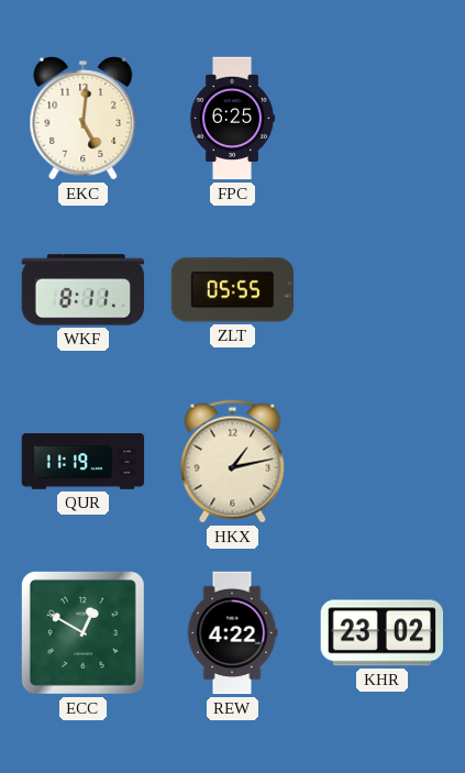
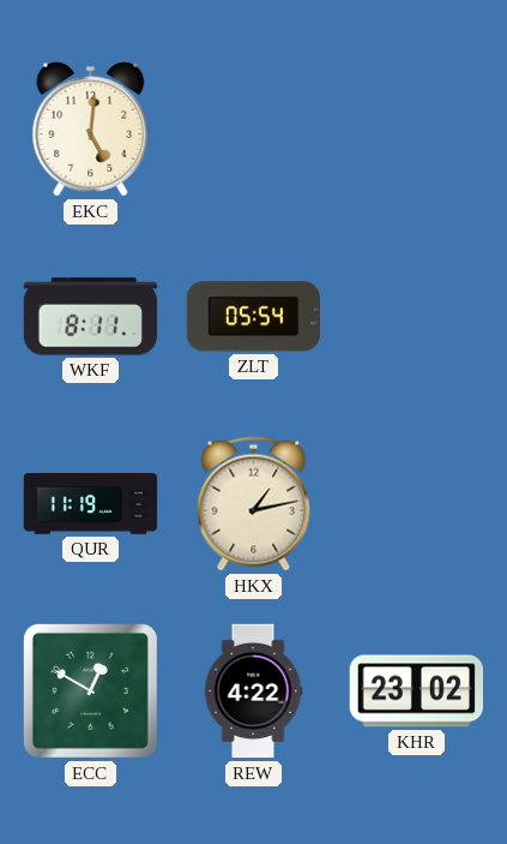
FPC: 6:25 -> none (232, 119)
ZLT: 05:55 -> 05:54 (254, 317)
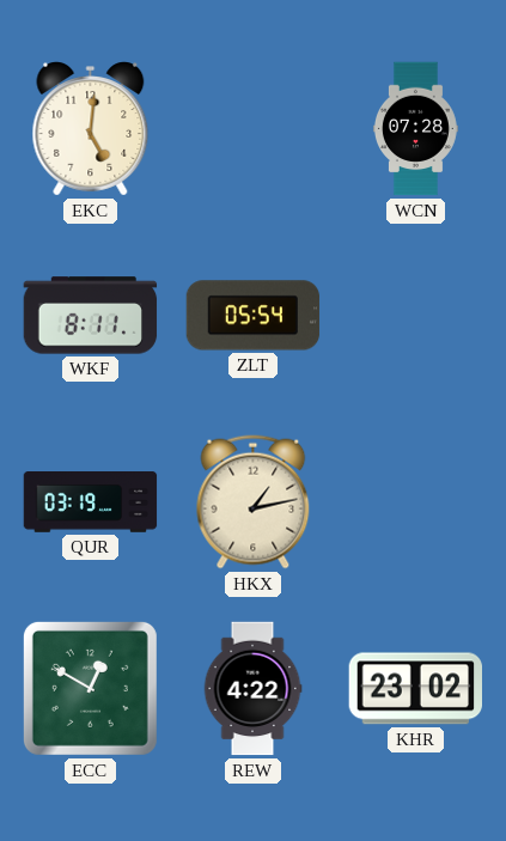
WCN: none -> 07:28 (415, 129)
QUR: 11:19 -> 03:19 (91, 502)
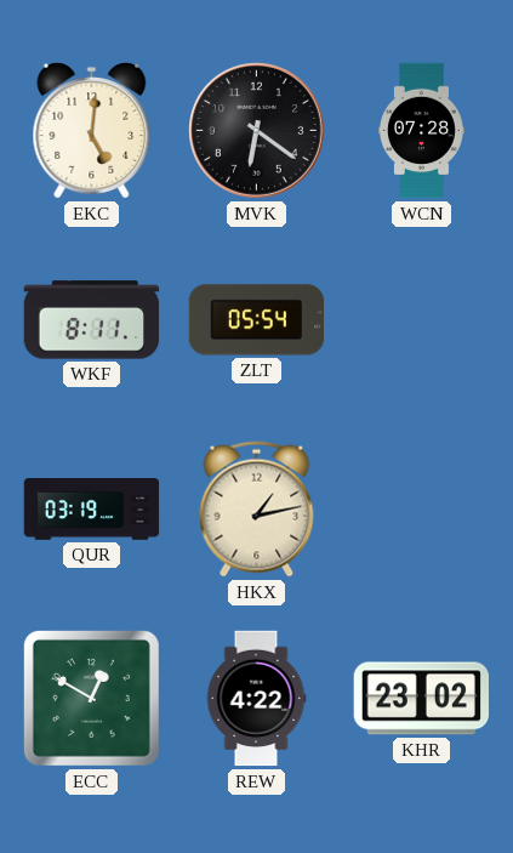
MVK: none -> 6:21 (257, 131)
